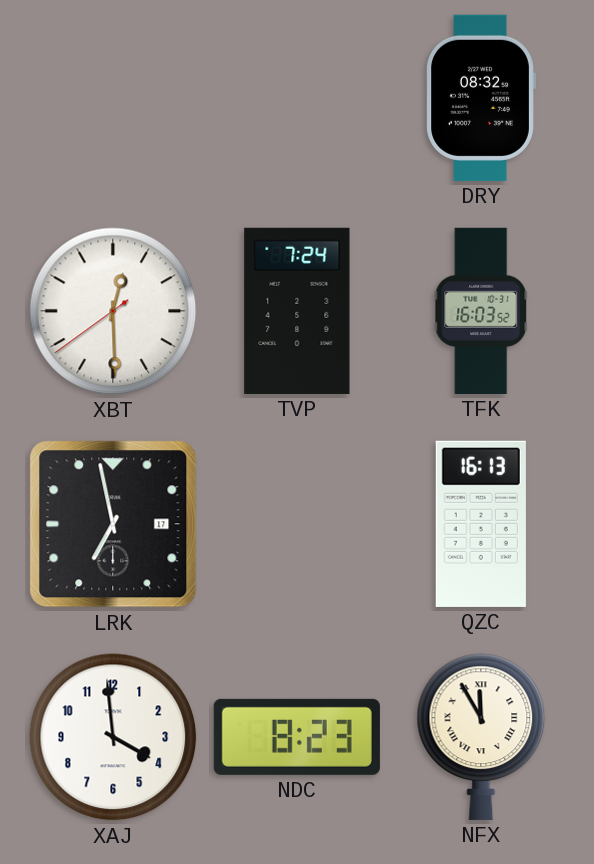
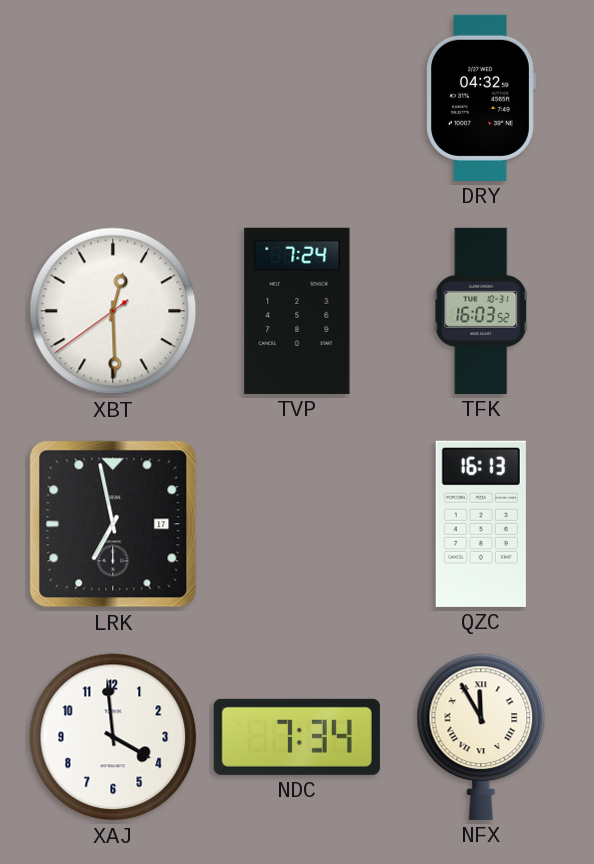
DRY: 08:32 -> 04:32 (481, 98)
NDC: 8:23 -> 7:34 (297, 737)
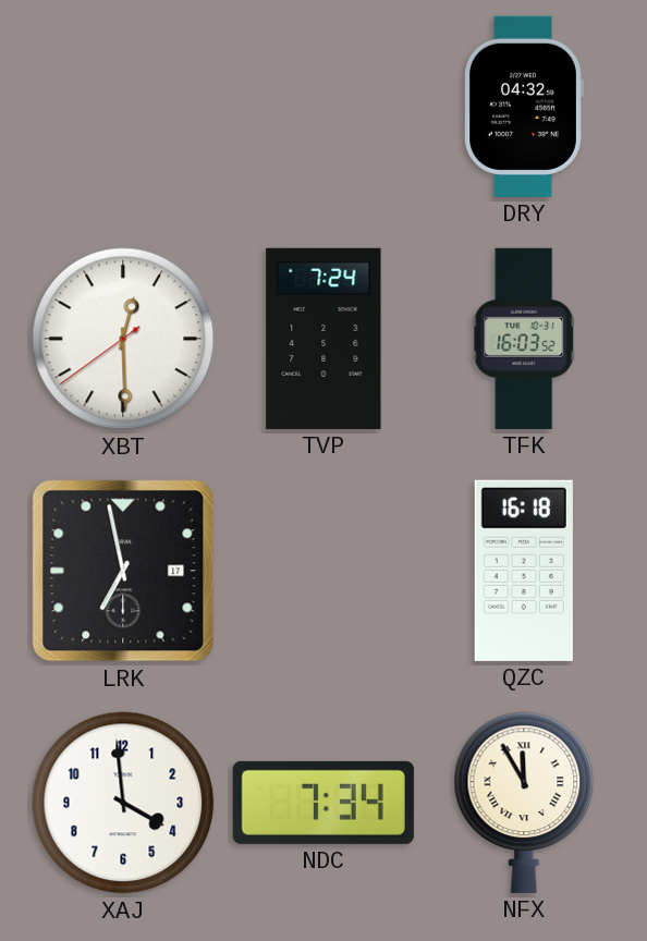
QZC: 16:13 -> 16:18 (524, 571)
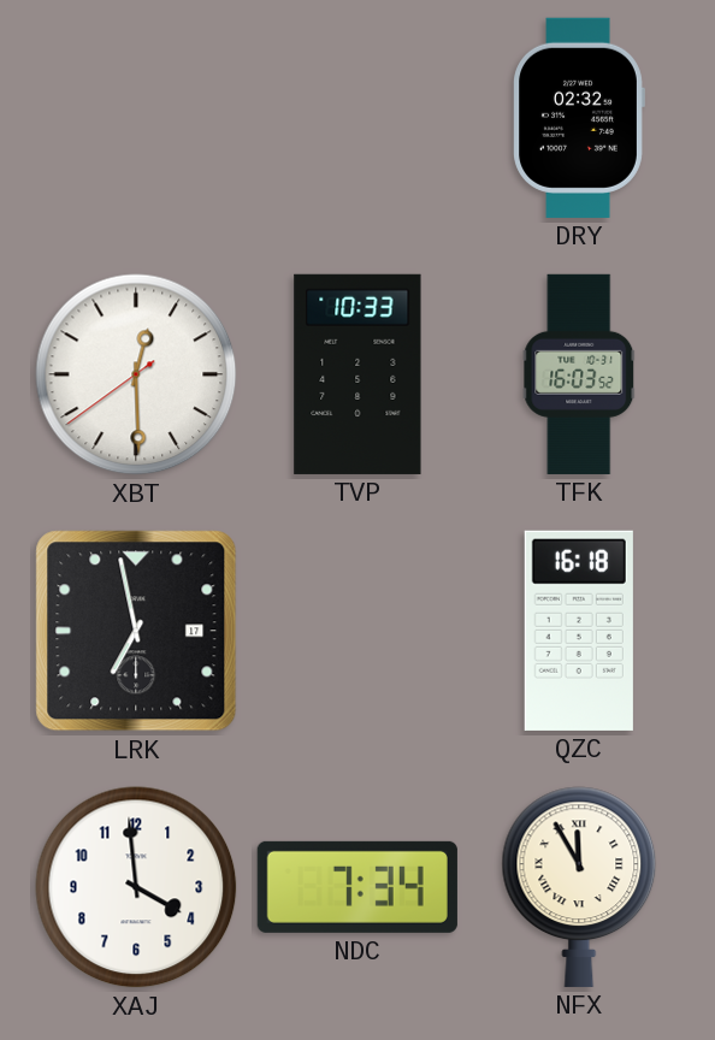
DRY: 04:32 -> 02:32 (579, 118)
TVP: 7:24 -> 10:33 (357, 374)
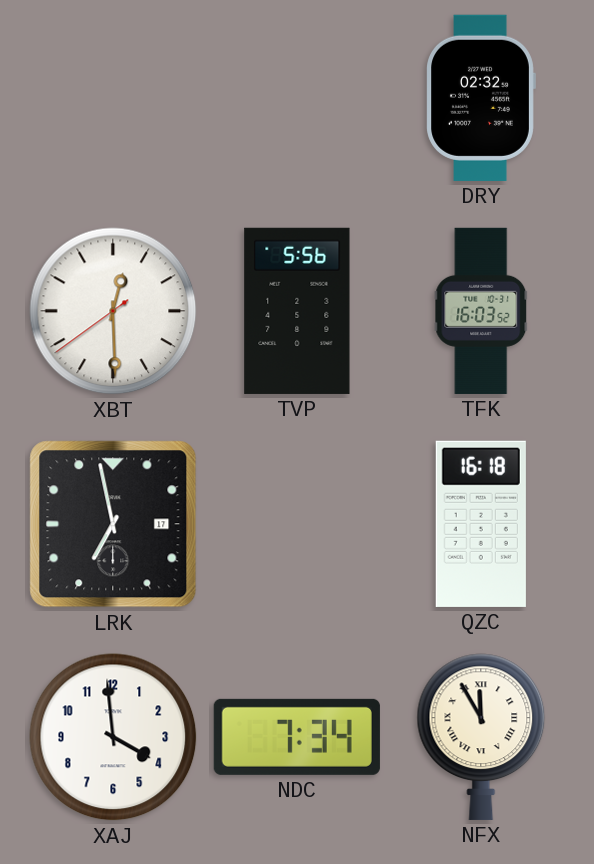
TVP: 10:33 -> 5:56 (297, 311)
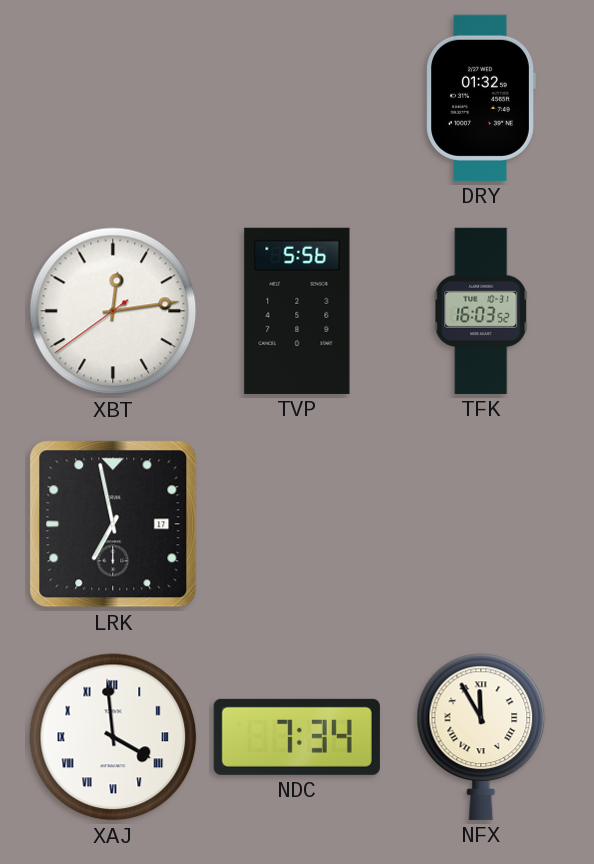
DRY: 02:32 -> 01:32 (481, 98)
XBT: 12:29 -> 12:13 (113, 311)
QZC: 16:18 -> none (481, 524)
XAJ numerals: Arabic -> Roman (113, 737)
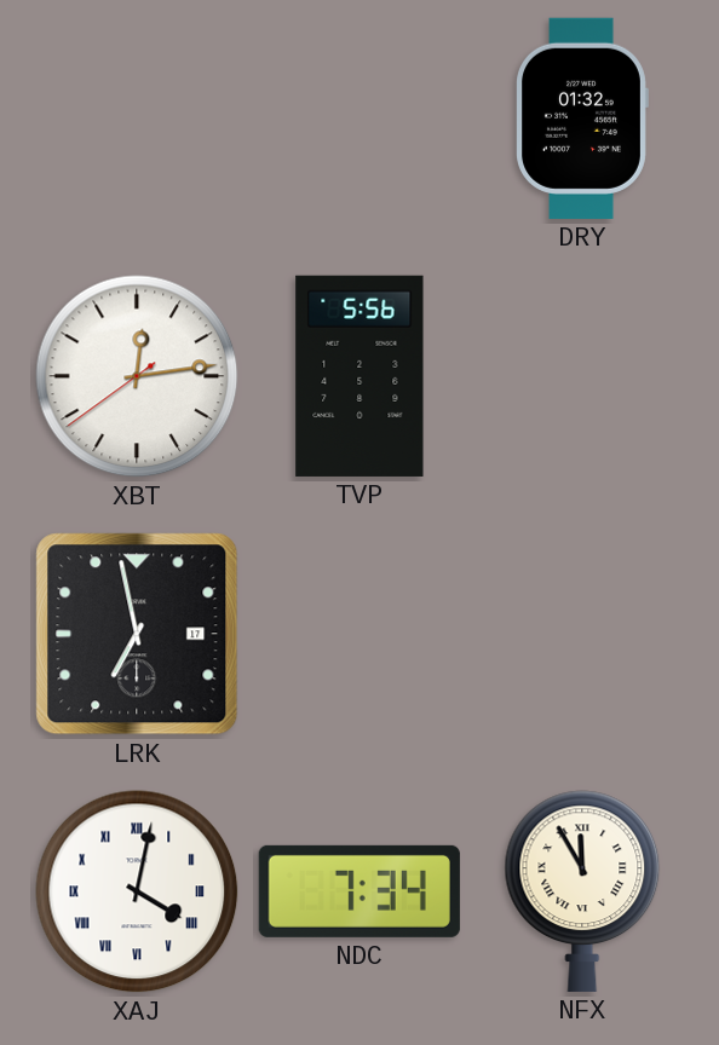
TFK: 16:03 -> none (481, 311)
XAJ: 3:59 -> 4:02 (137, 891)
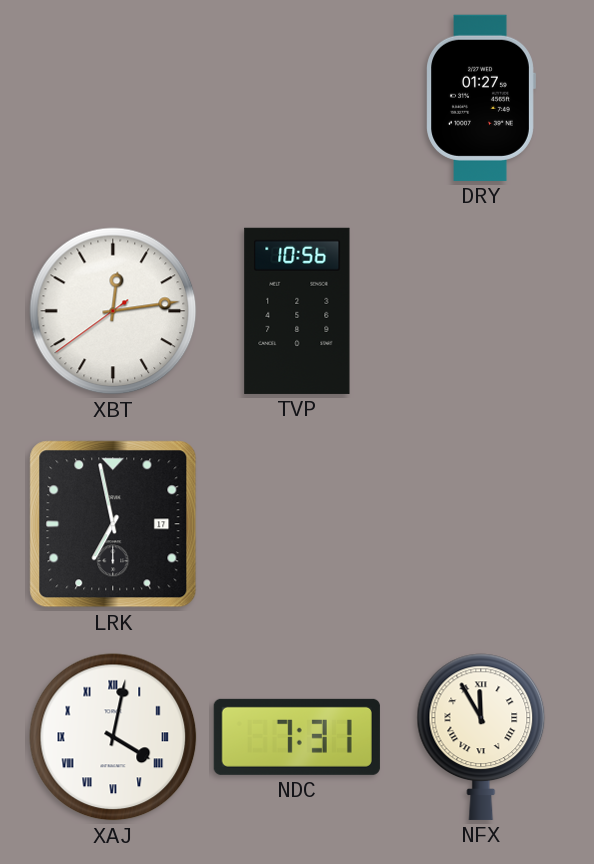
DRY: 01:32 -> 01:27 (481, 98)
TVP: 5:56 -> 10:56 (297, 311)
NDC: 7:34 -> 7:31 (297, 737)
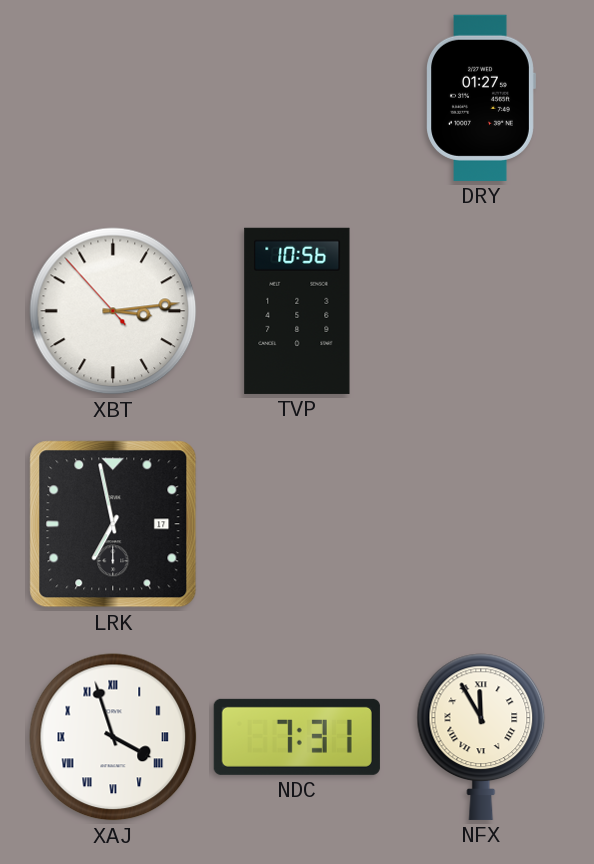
XBT: 12:13 -> 3:13 (113, 311)
XAJ: 4:02 -> 3:57 (113, 737)
